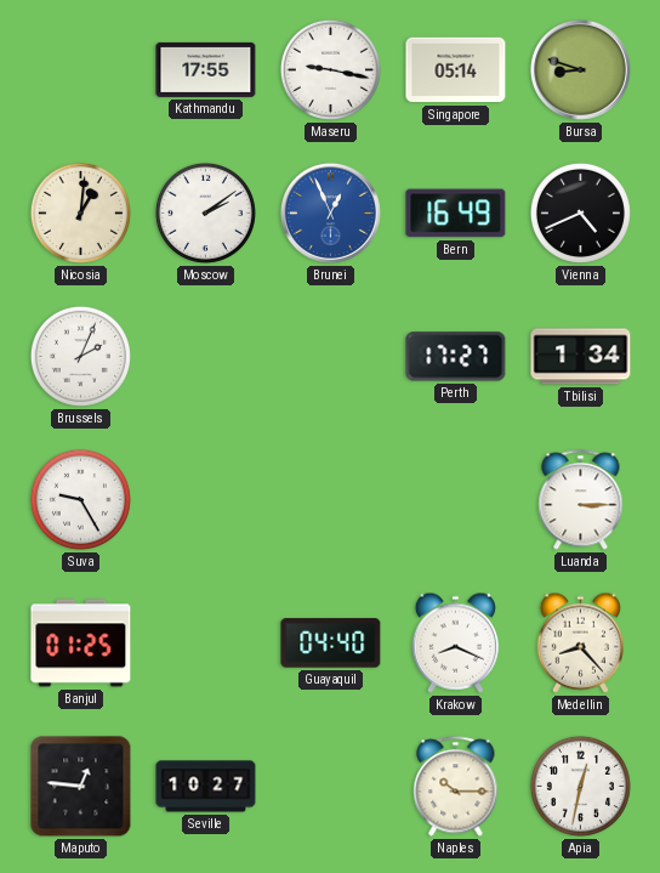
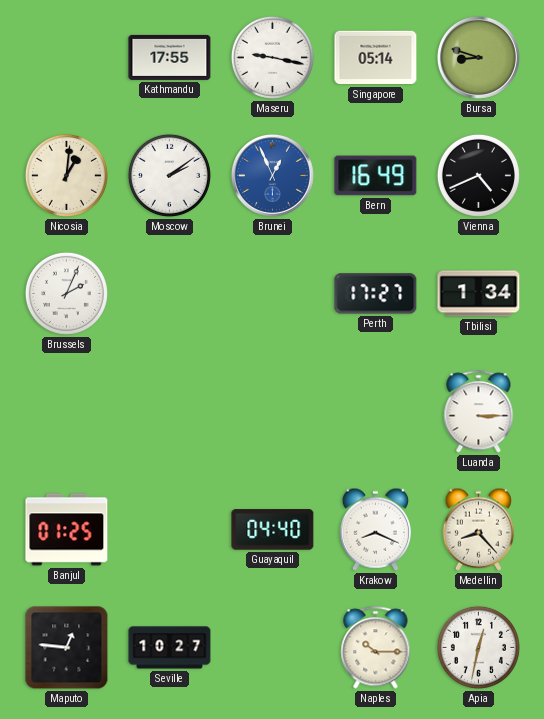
Suva: 9:25 -> none (80, 499)
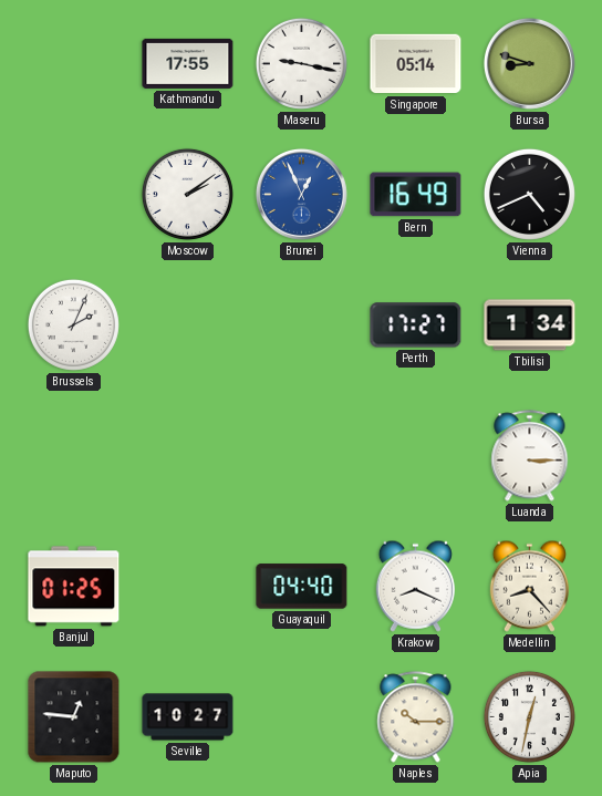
Nicosia: 1:01 -> none (66, 175)
